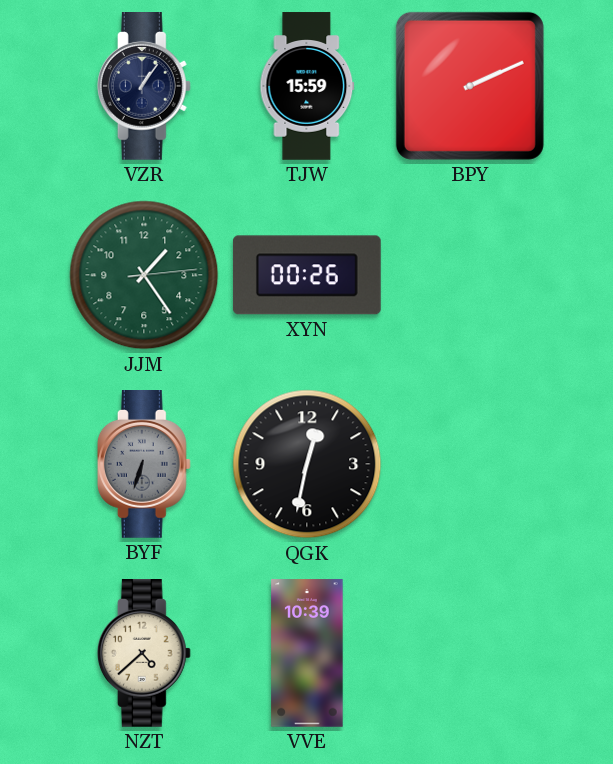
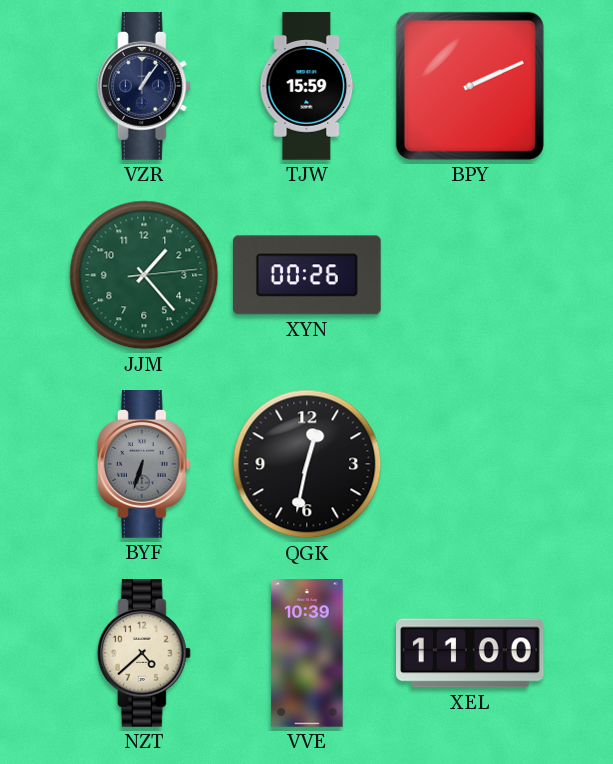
JJM: 1:24 -> 1:23 (144, 275)
XEL: none -> 11:00 (471, 653)
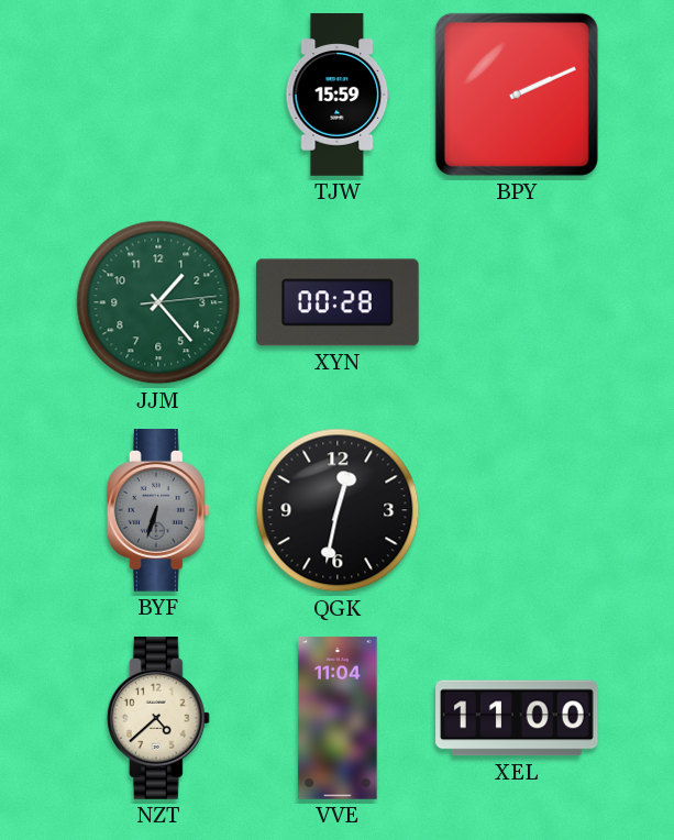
VZR: 1:06 -> none (144, 87)
XYN: 00:26 -> 00:28 (338, 302)
VVE: 10:39 -> 11:04 (338, 718)
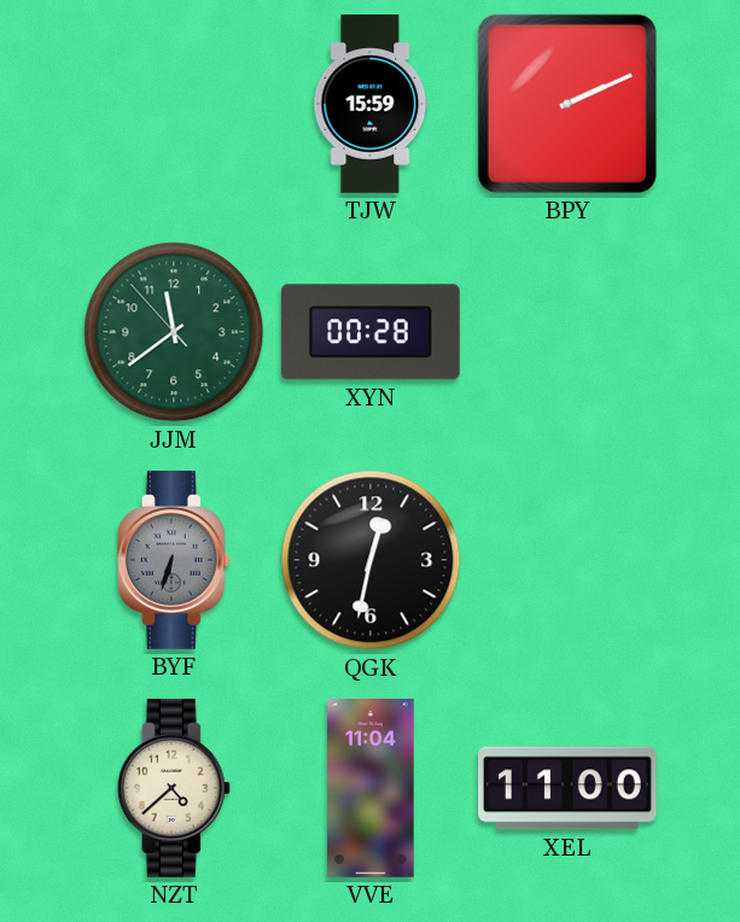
JJM: 1:23 -> 11:38 (174, 332)
